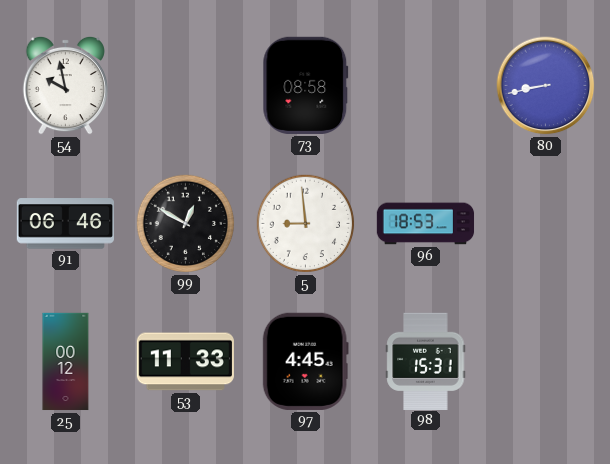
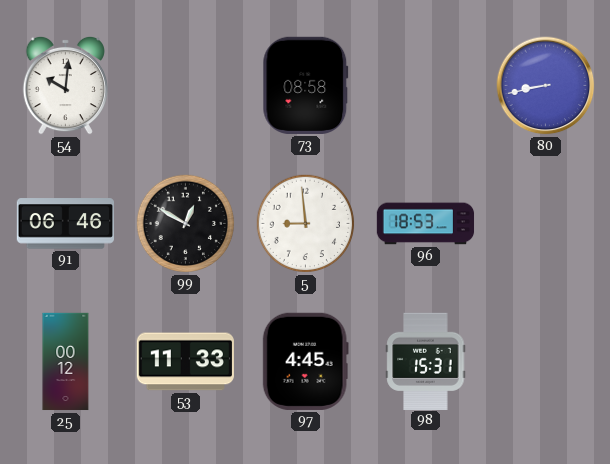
54: 9:58 -> 10:01 (65, 85)
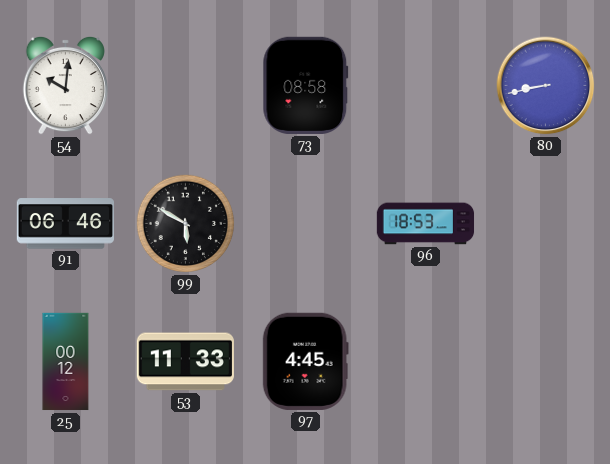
99: 12:50 -> 5:50 (186, 224)
5: 8:59 -> none (306, 224)
98: 15:31 -> none (426, 361)
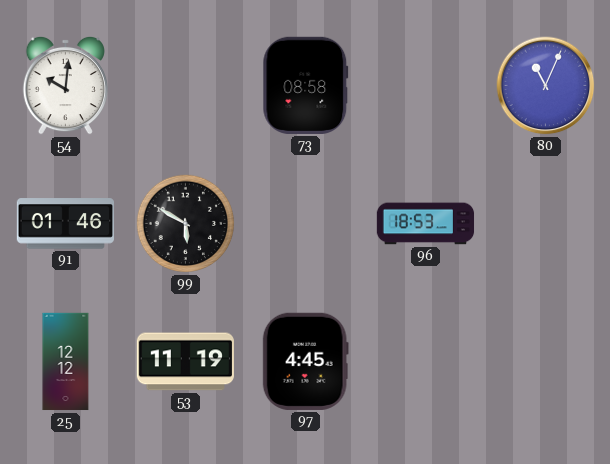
80: 8:43 -> 11:04 (546, 86)
91: 06:46 -> 01:46 (65, 224)
25: 00:12 -> 12:12 (66, 362)
53: 11:33 -> 11:19 (185, 362)
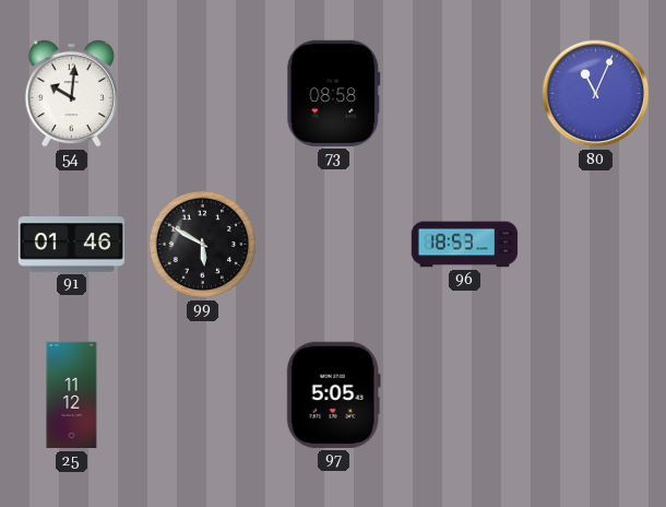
25: 12:12 -> 11:12 (72, 396)
53: 11:19 -> none (185, 362)
97: 4:45 -> 5:05 (333, 394)
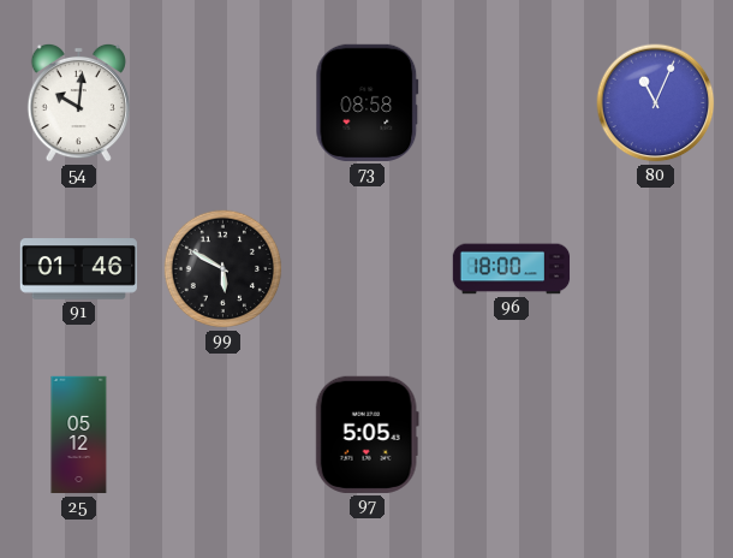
96: 18:53 -> 18:00 (512, 269)
25: 11:12 -> 05:12 (79, 435)
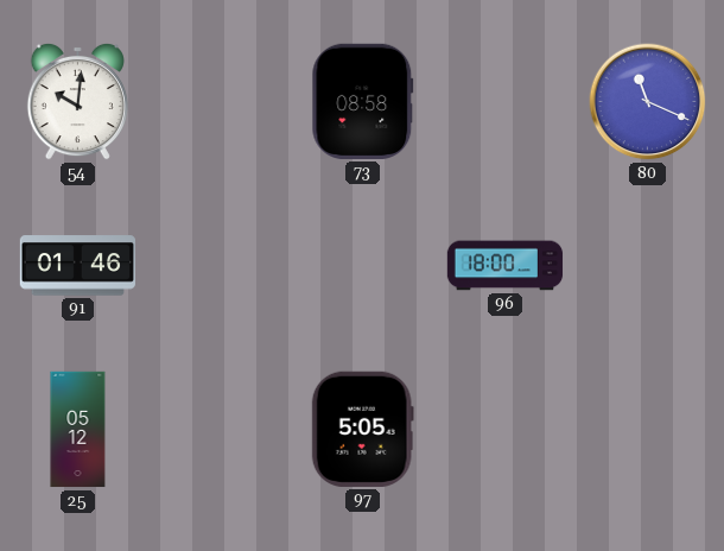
80: 11:04 -> 11:19 (648, 102)
99: 5:50 -> none (224, 269)
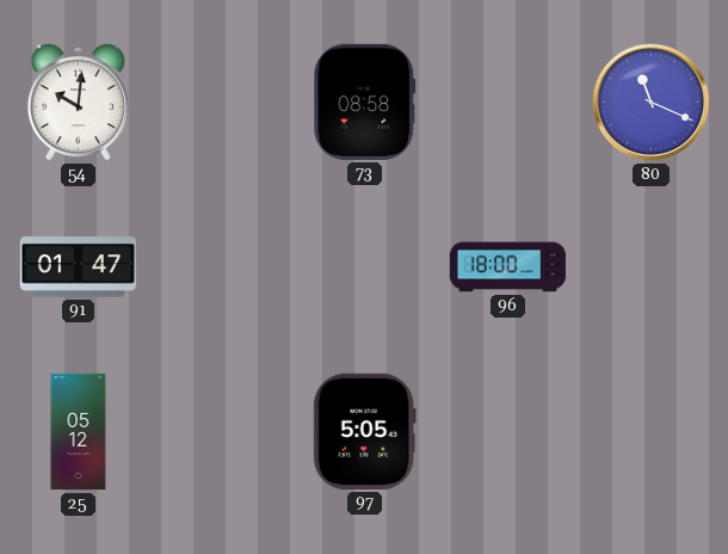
91: 01:46 -> 01:47 (78, 267)
